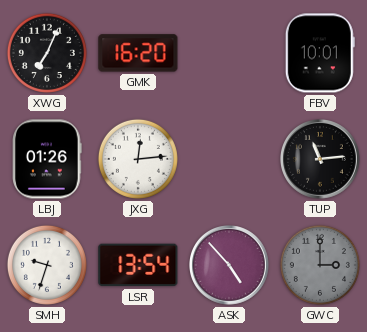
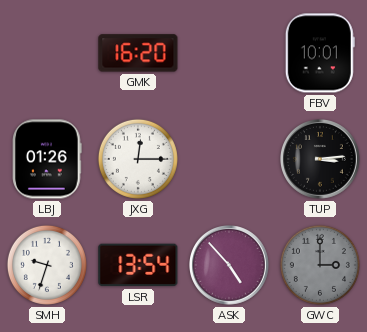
XWG: 7:04 -> none (47, 53)
JXG: 12:14 -> 12:15 (138, 159)
TUP: 11:14 -> 3:14 (321, 160)
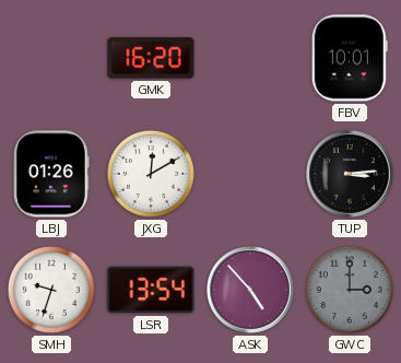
JXG: 12:15 -> 12:10 (151, 174)
